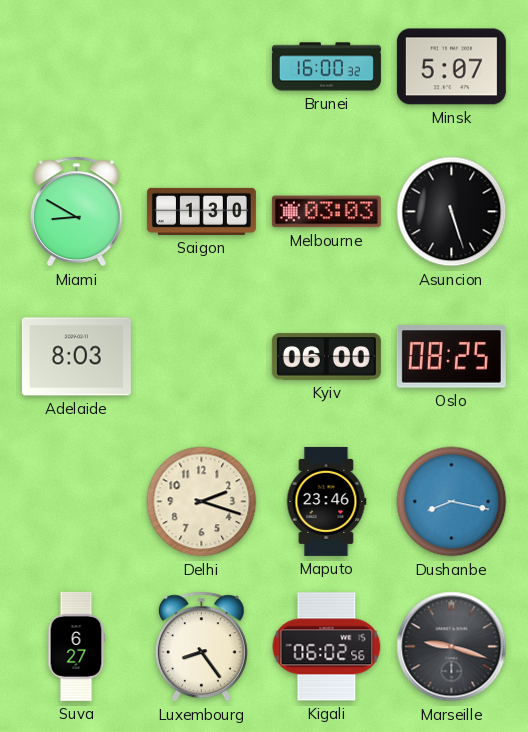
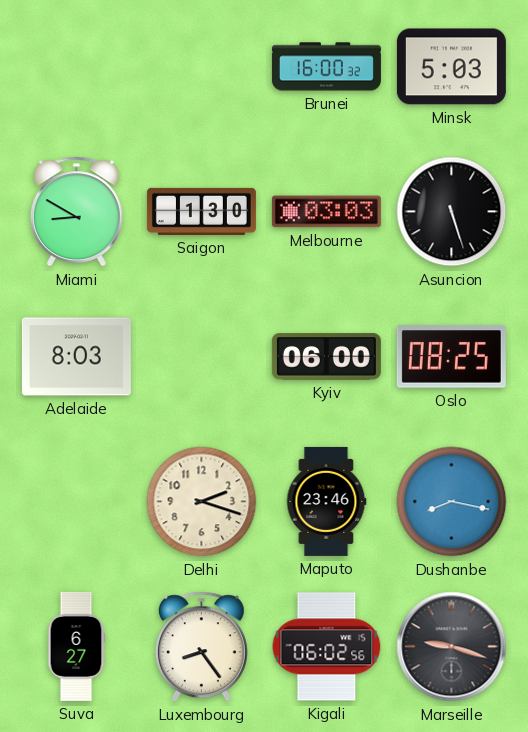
Minsk: 5:07 -> 5:03 (451, 67)
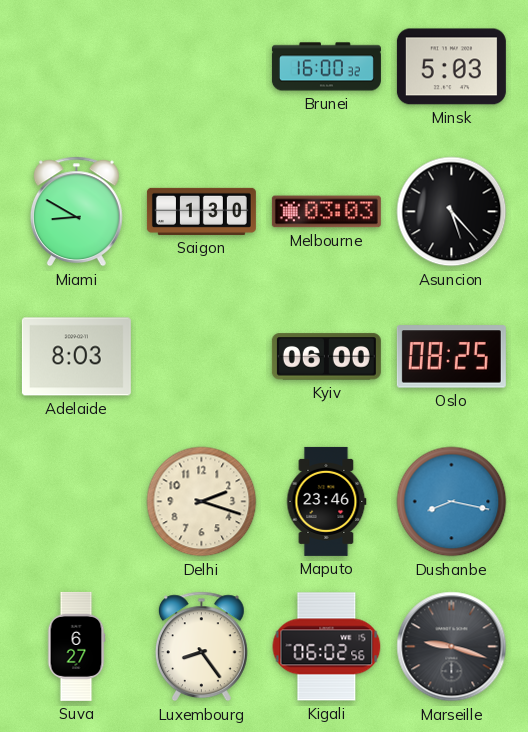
Asuncion: 5:27 -> 5:23 (452, 212)
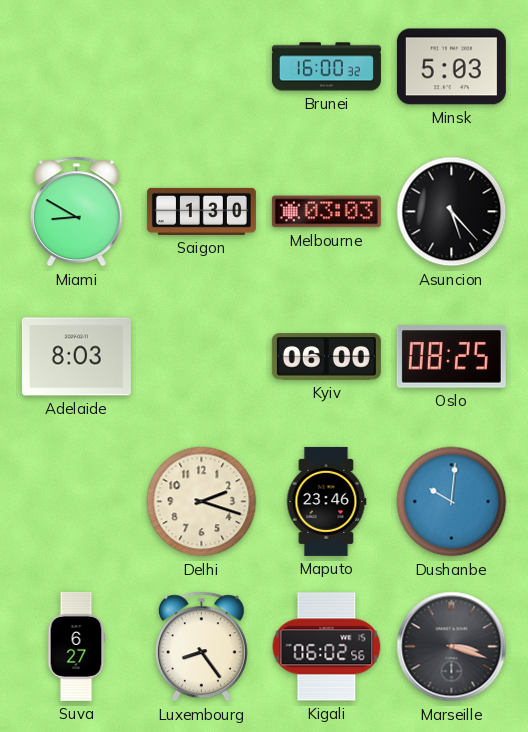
Dushanbe: 8:17 -> 10:01 (452, 502)
Marseille: 9:18 -> 3:18 (452, 647)
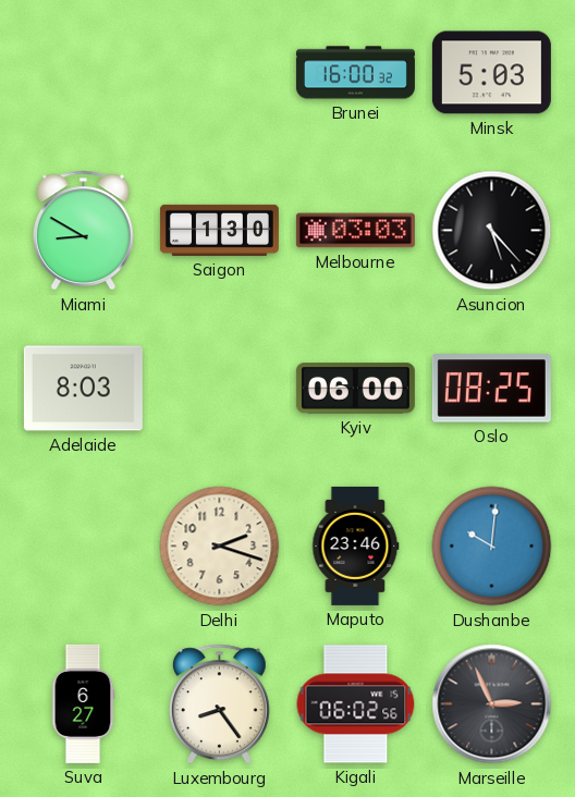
Marseille: 3:18 -> 2:56 (492, 704)
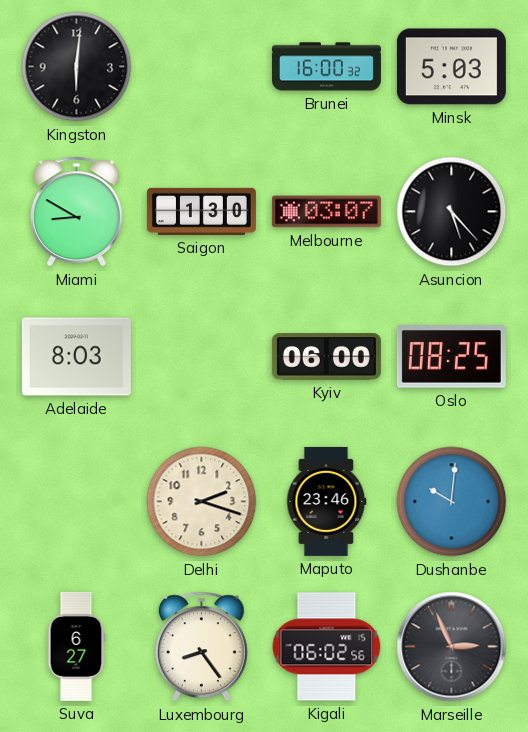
Kingston: none -> 6:01 (77, 67)
Melbourne: 03:03 -> 03:07 (326, 212)
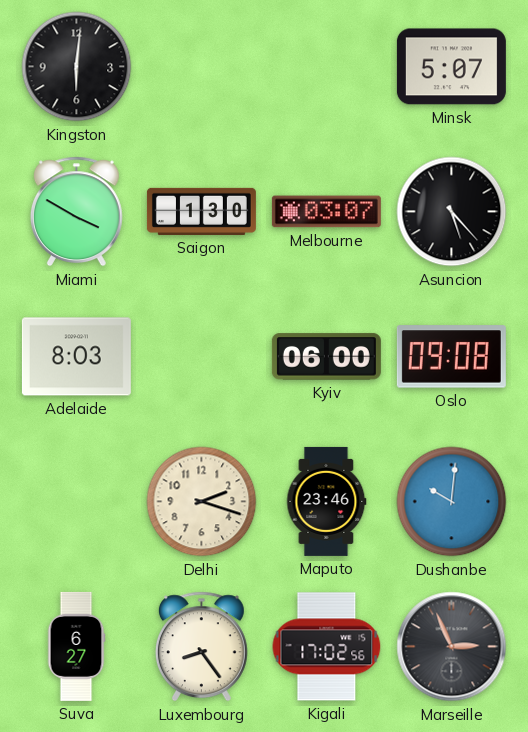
Brunei: 16:00 -> none (326, 67)
Minsk: 5:03 -> 5:07 (451, 67)
Miami: 8:50 -> 3:50 (76, 212)
Oslo: 08:25 -> 09:08 (451, 357)
Kigali: 06:02 -> 17:02 (327, 647)
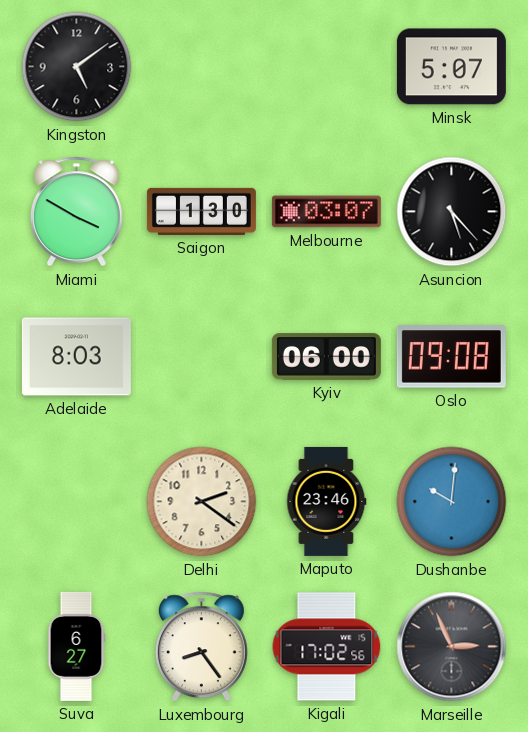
Kingston: 6:01 -> 5:09 (77, 67)
Delhi: 2:18 -> 2:21 (202, 502)
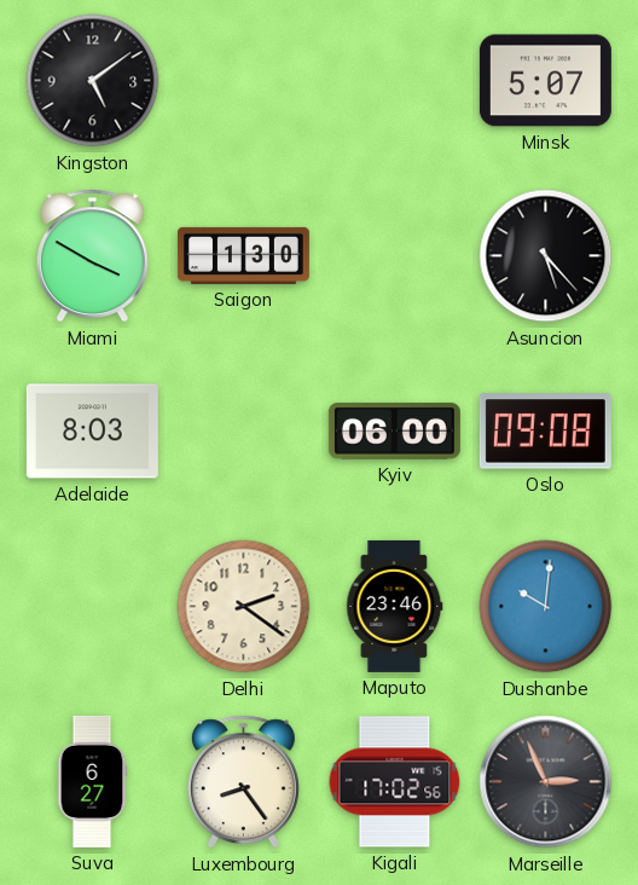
Melbourne: 03:07 -> none (326, 212)
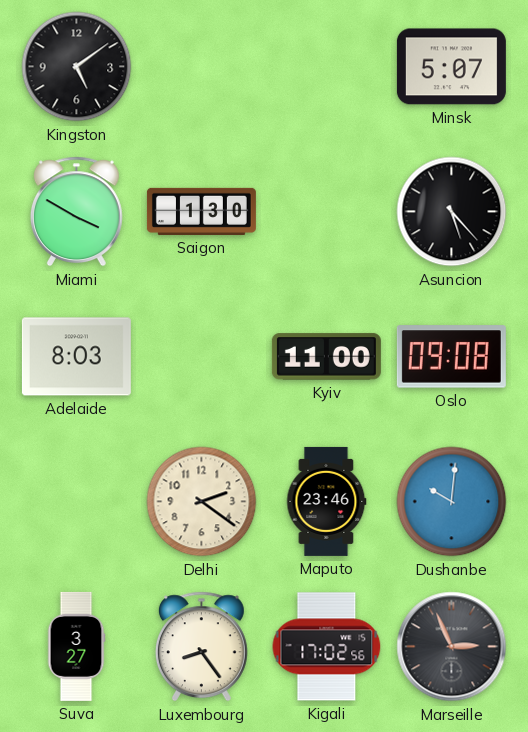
Kyiv: 06:00 -> 11:00 (326, 357)
Suva: 6:27 -> 3:27 (76, 646)
